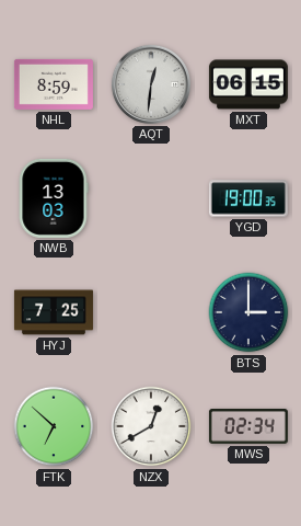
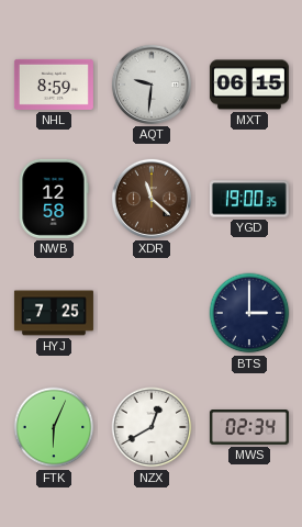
AQT: 12:31 -> 9:31 (152, 85)
NWB: 13:03 -> 12:58 (54, 199)
XDR: none -> 11:22 (152, 199)
FTK: 6:52 -> 6:04 (54, 427)
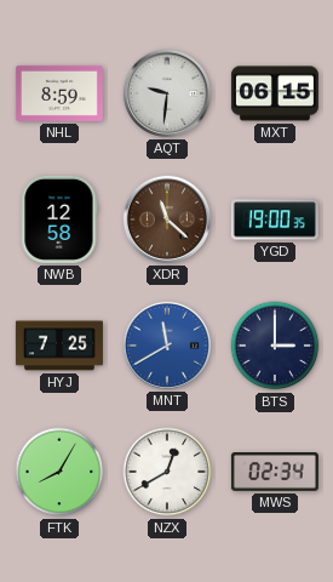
MNT: none -> 11:40 (167, 346)
FTK: 6:04 -> 8:05 (59, 472)
